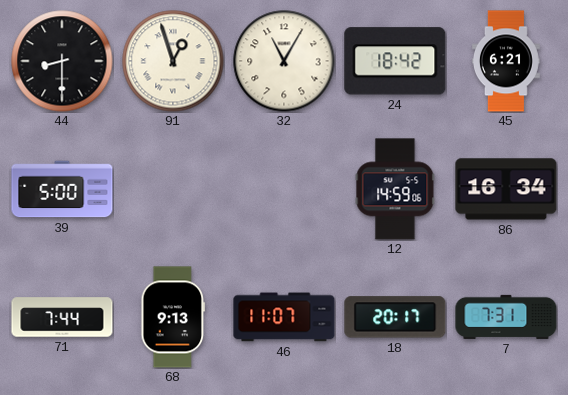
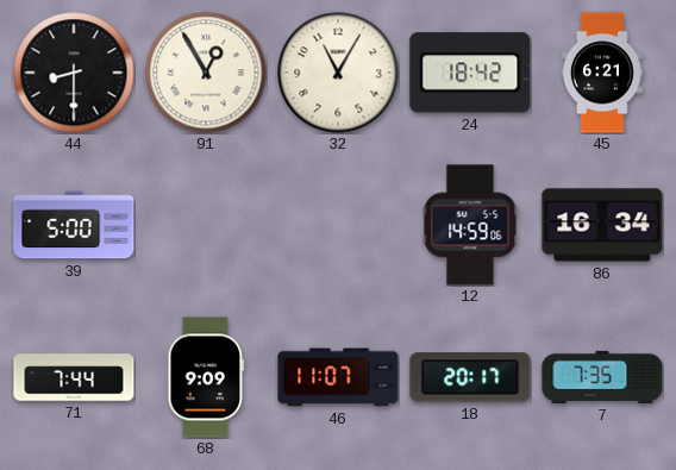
91: 12:57 -> 12:55 (206, 73)
68: 9:13 -> 9:09 (206, 377)
7: 7:31 -> 7:35 (602, 377)
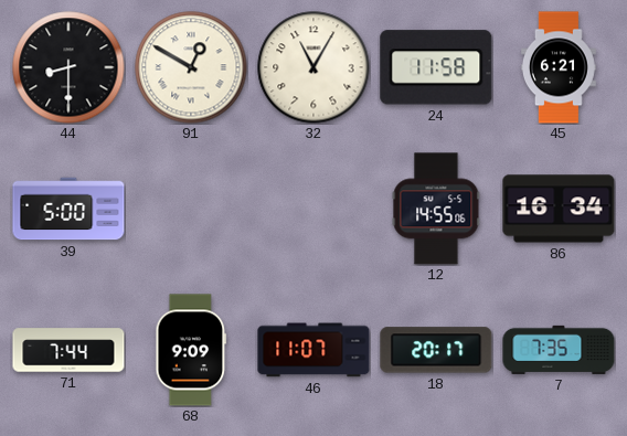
91: 12:55 -> 12:50 (191, 67)
24: 18:42 -> 11:58 (436, 67)
12: 14:59 -> 14:55 (436, 209)
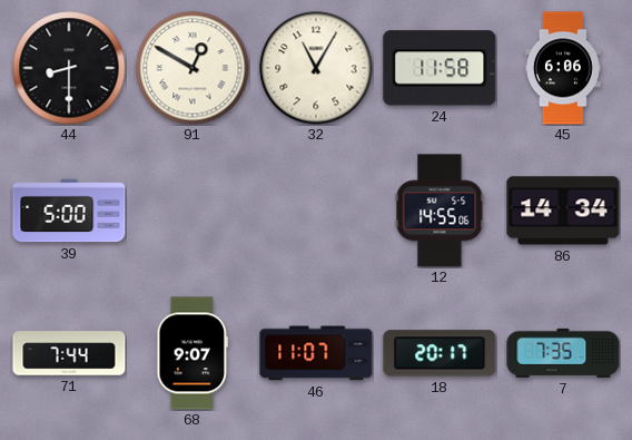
45: 6:21 -> 6:06 (563, 68)
86: 16:34 -> 14:34 (563, 211)
68: 9:09 -> 9:07 (192, 353)
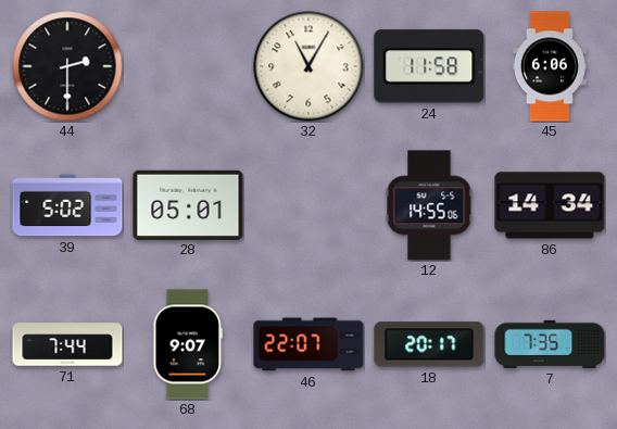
44: 8:30 -> 2:30 (67, 66)
91: 12:50 -> none (192, 68)
39: 5:00 -> 5:02 (67, 205)
28: none -> 05:01 (188, 204)
46: 11:07 -> 22:07 (308, 344)
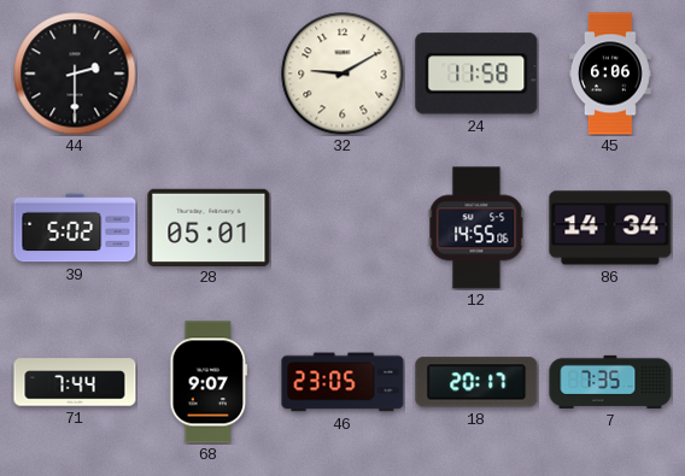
32: 11:05 -> 9:10 (342, 74)
46: 22:07 -> 23:05 (342, 382)
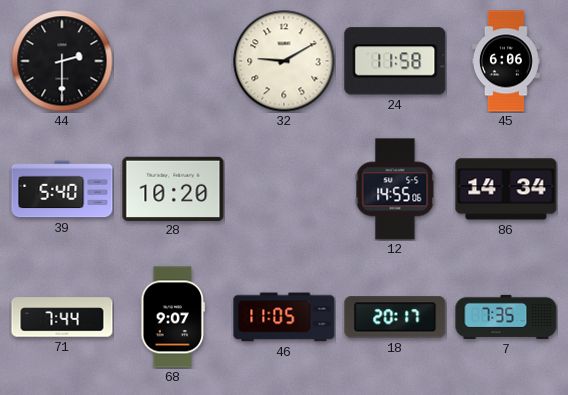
39: 5:02 -> 5:40 (62, 189)
28: 05:01 -> 10:20 (173, 188)
46: 23:05 -> 11:05 (284, 317)
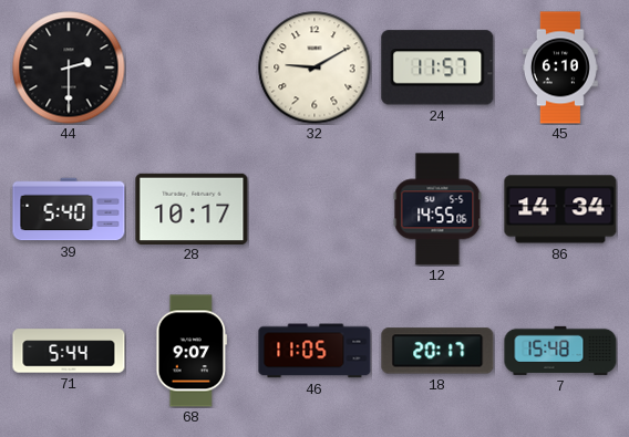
24: 11:58 -> 11:57 (437, 67)
45: 6:06 -> 6:10 (560, 67)
28: 10:20 -> 10:17 (192, 208)
71: 7:44 -> 5:44 (69, 351)
7: 7:35 -> 15:48 (560, 351)
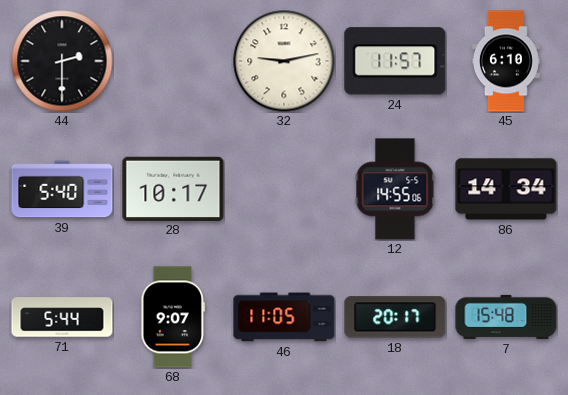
32: 9:10 -> 9:13 (284, 61)
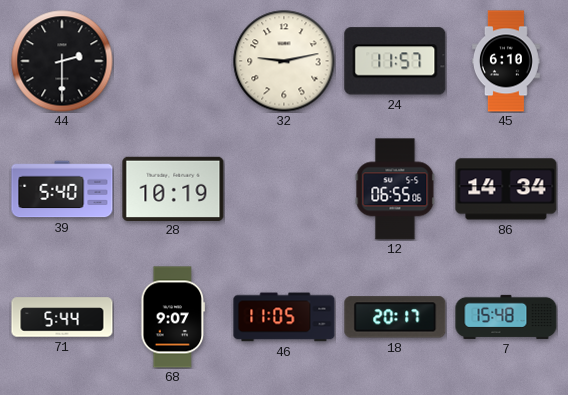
28: 10:17 -> 10:19 (173, 188)
12: 14:55 -> 06:55 (395, 189)
